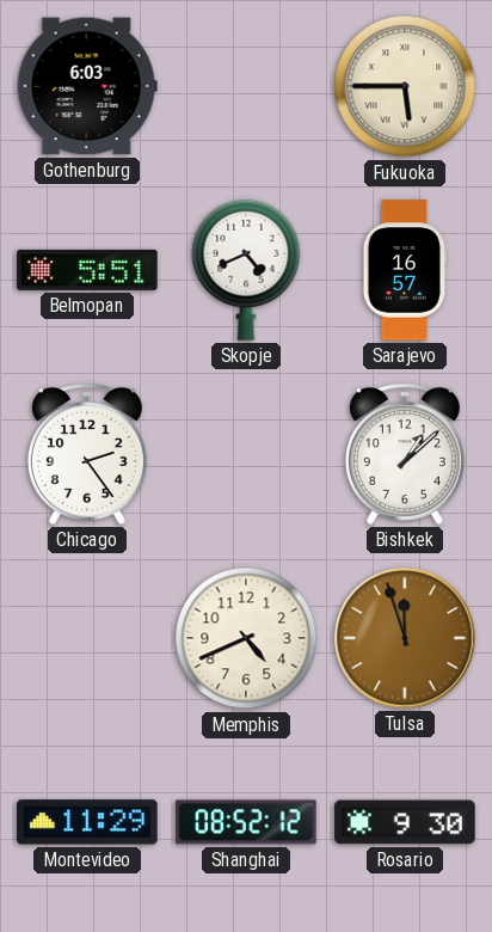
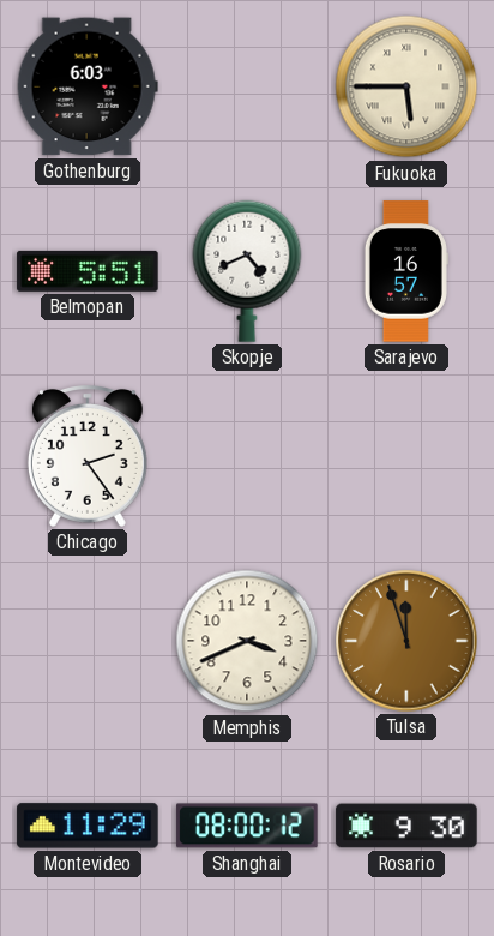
Bishkek: 1:08 -> none (405, 455)
Memphis: 4:41 -> 3:41 (247, 641)
Shanghai: 08:52 -> 08:00 (247, 826)
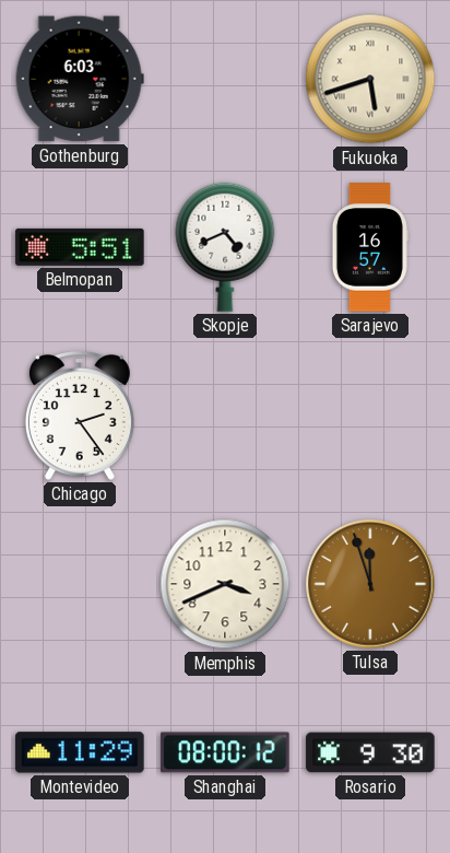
Fukuoka: 5:45 -> 5:42 (370, 79)
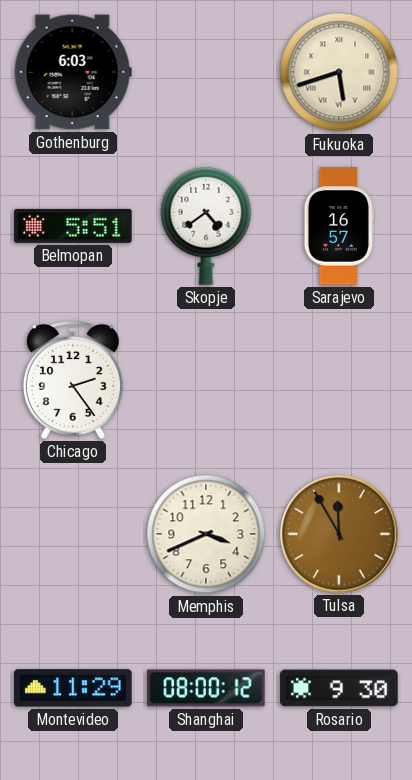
Skopje: 4:41 -> 4:39 (206, 226)
Tulsa: 11:57 -> 11:55 (339, 534)
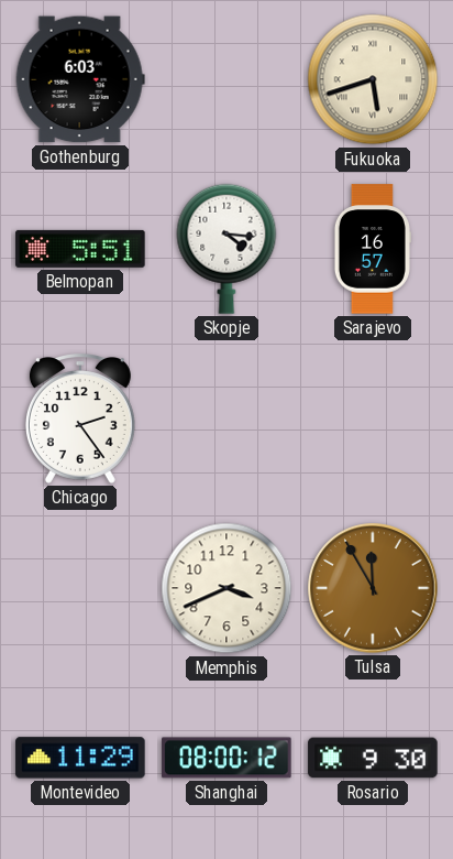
Skopje: 4:39 -> 4:16 (226, 249)
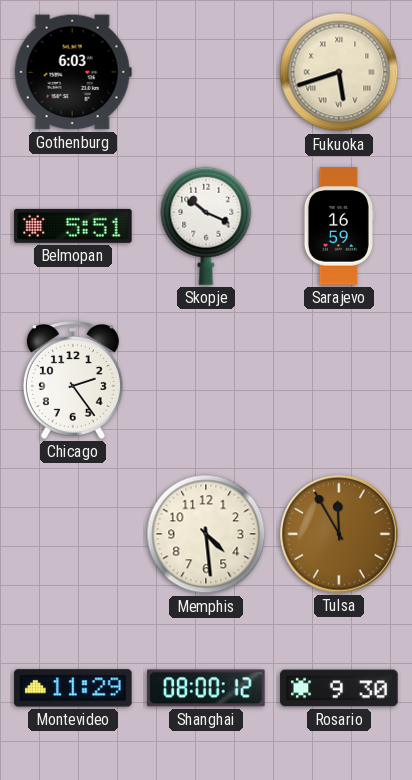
Skopje: 4:16 -> 10:19 (206, 226)
Sarajevo: 16:57 -> 16:59 (338, 226)
Memphis: 3:41 -> 4:29 (206, 534)
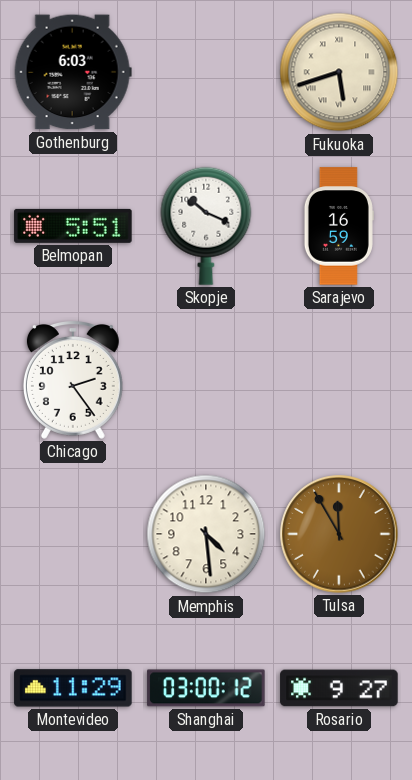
Shanghai: 08:00 -> 03:00 (206, 688)
Rosario: 9:30 -> 9:27 (339, 688)
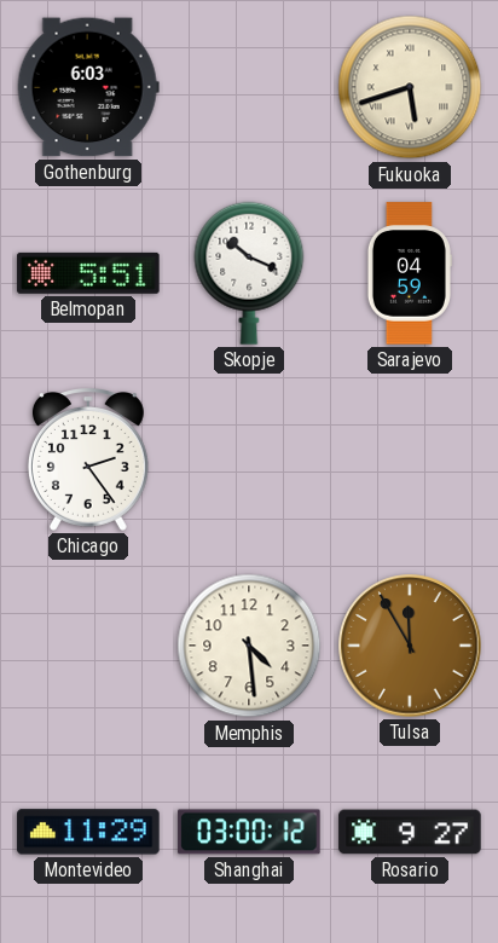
Sarajevo: 16:59 -> 04:59 (409, 273)
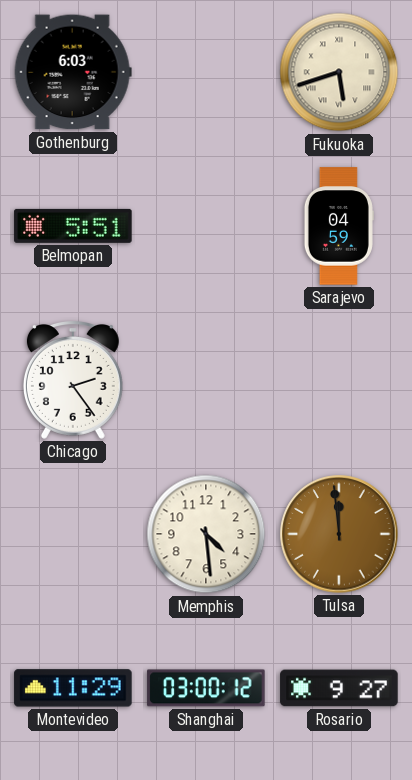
Skopje: 10:19 -> none (249, 273)
Tulsa: 11:55 -> 11:59 (339, 534)
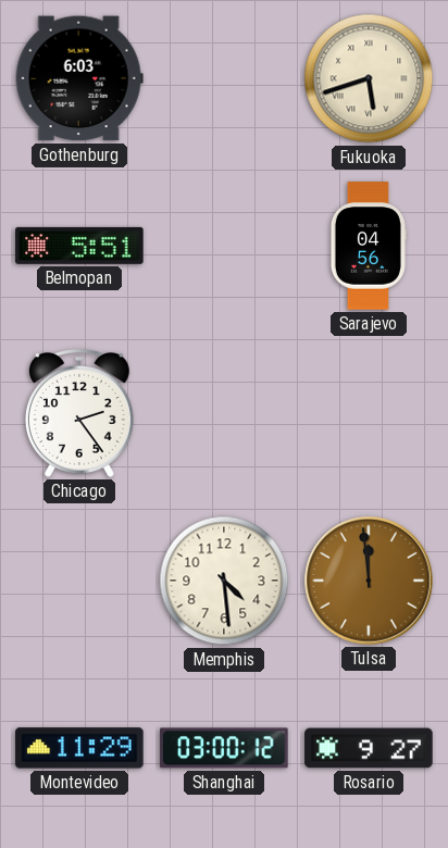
Sarajevo: 04:59 -> 04:56 (368, 246)
